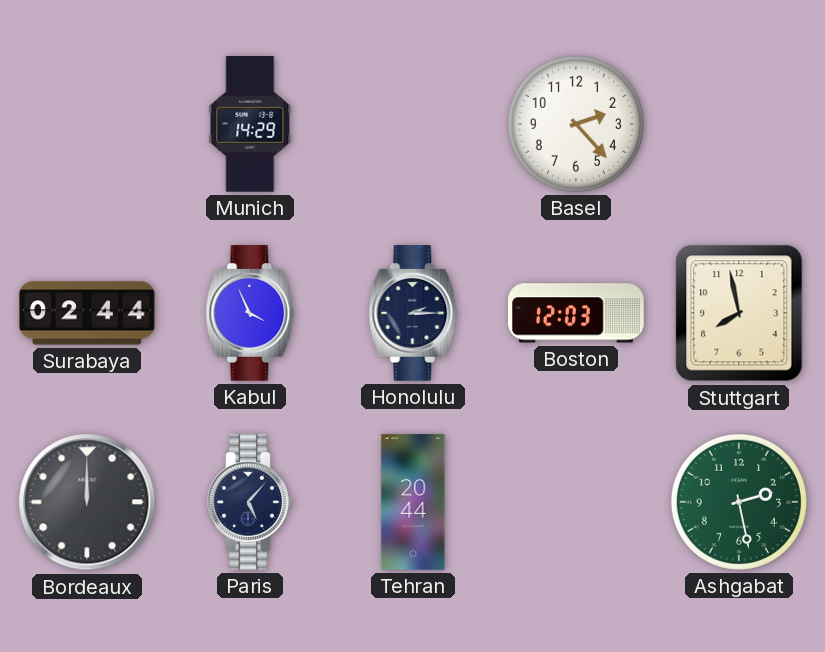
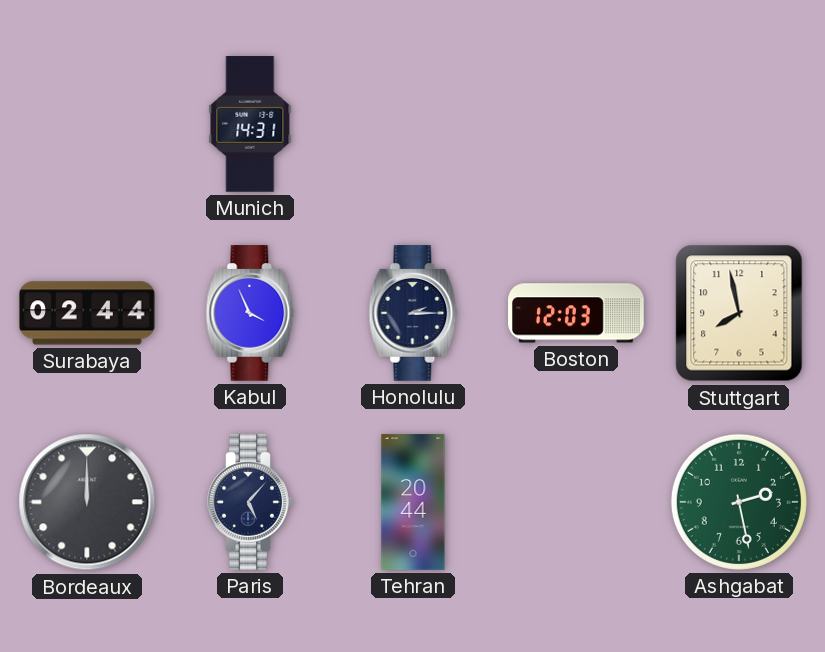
Munich: 14:29 -> 14:31 (250, 124)
Basel: 2:23 -> none (576, 124)
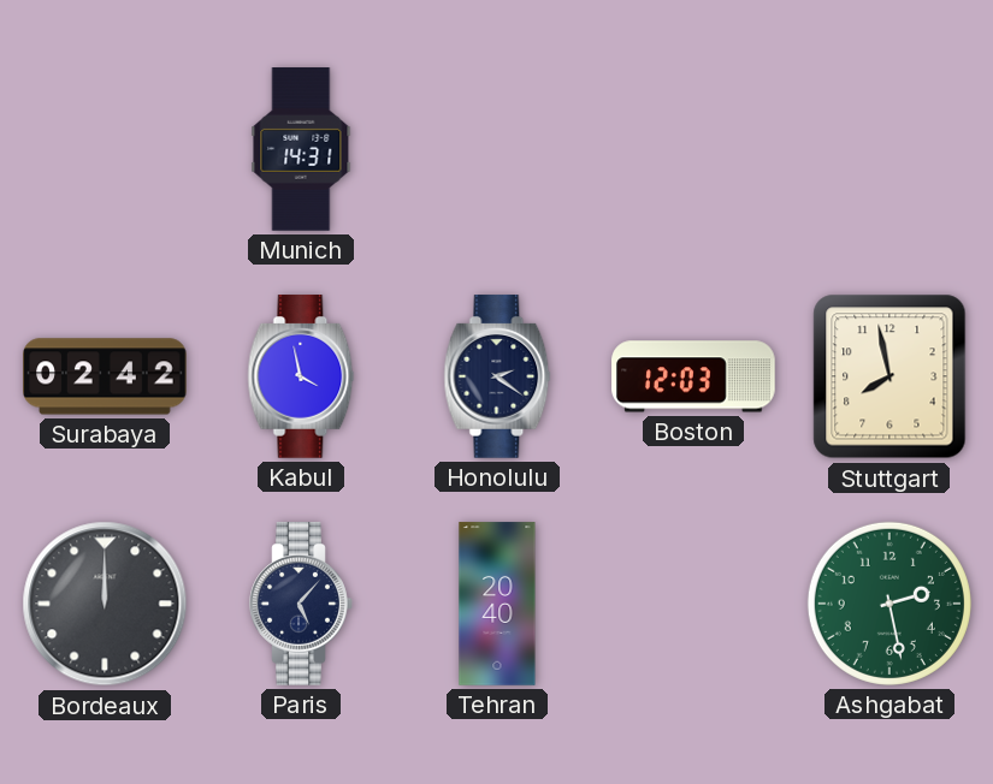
Surabaya: 02:44 -> 02:42 (105, 376)
Kabul: 3:56 -> 3:58 (301, 376)
Honolulu: 2:15 -> 2:21 (497, 376)
Tehran: 20:44 -> 20:40 (497, 604)
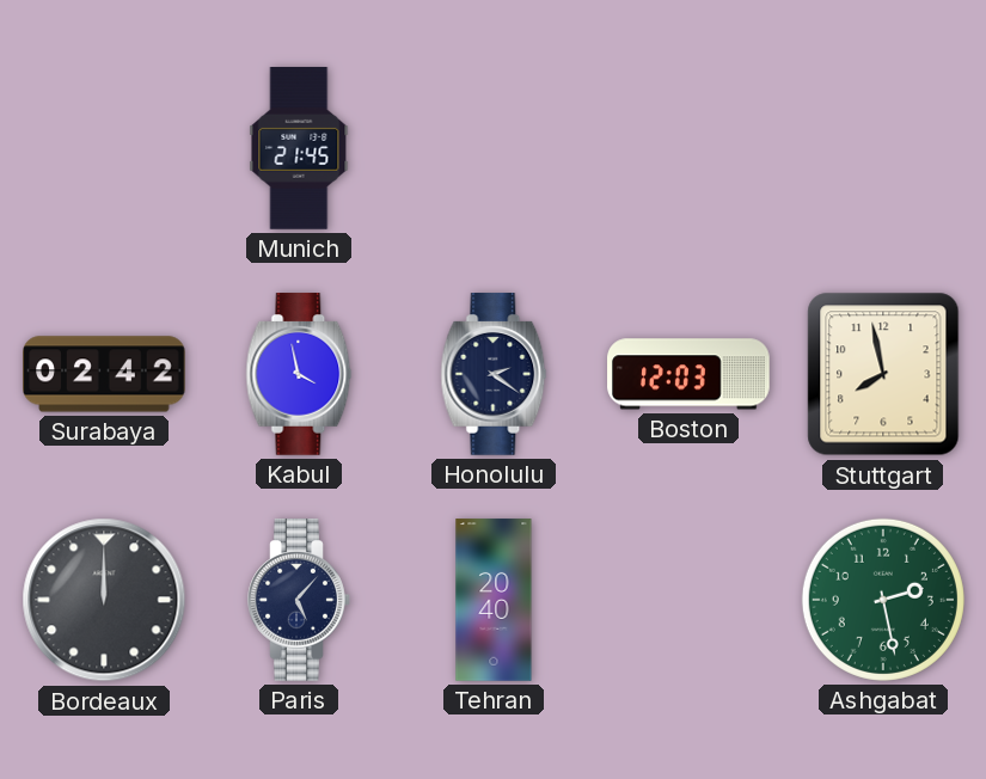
Munich: 14:31 -> 21:45 (299, 148)
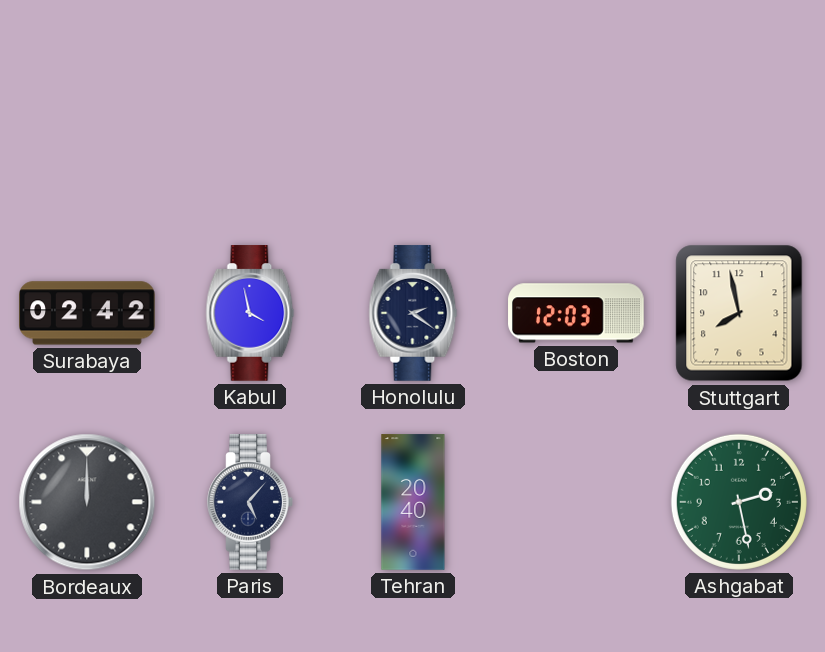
Munich: 21:45 -> none (299, 148)
